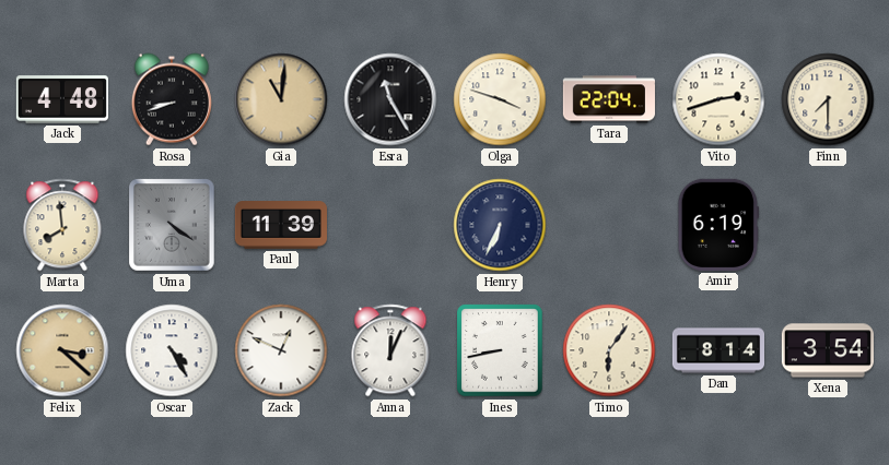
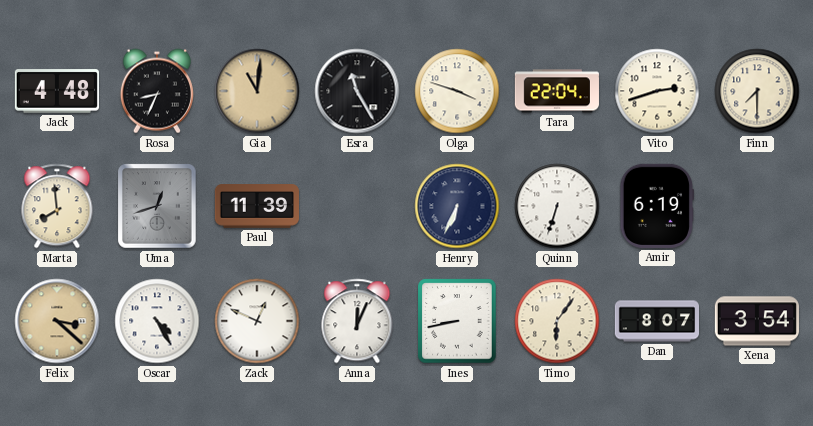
Rosa: 8:42 -> 8:34 (157, 91)
Uma: 4:21 -> 12:42 (157, 206)
Quinn: none -> 6:33 (557, 206)
Dan: 8:14 -> 8:07 (656, 321)
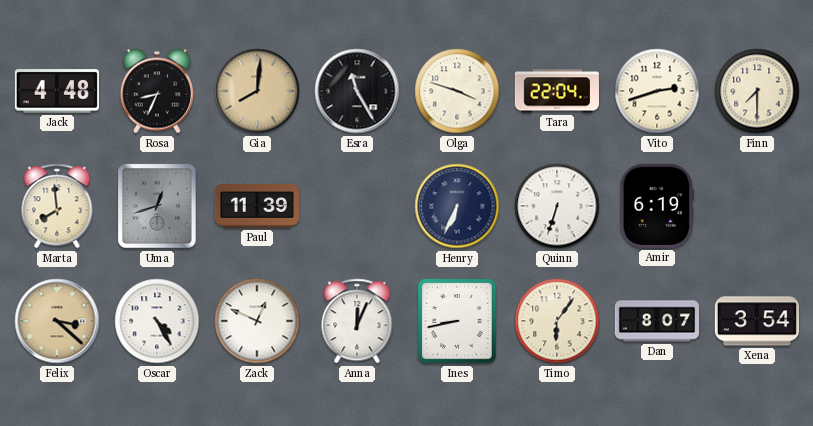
Gia: 11:01 -> 8:01 (257, 91)
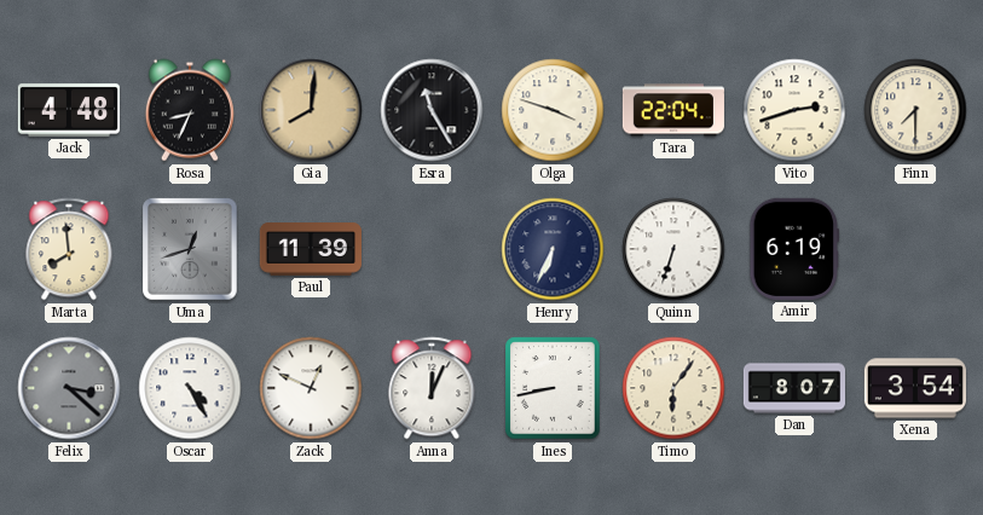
Felix dial: champagne -> grey (69, 388)
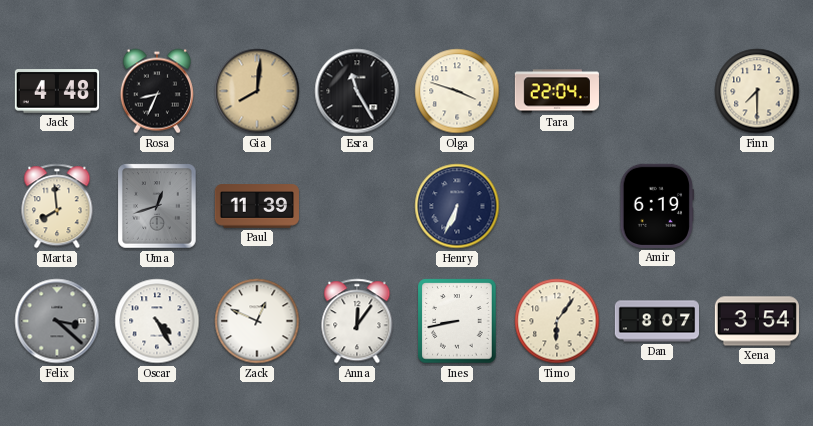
Vito: 2:42 -> none (794, 110)
Quinn: 6:33 -> none (673, 249)
Anna: 12:04 -> 12:06 (357, 321)
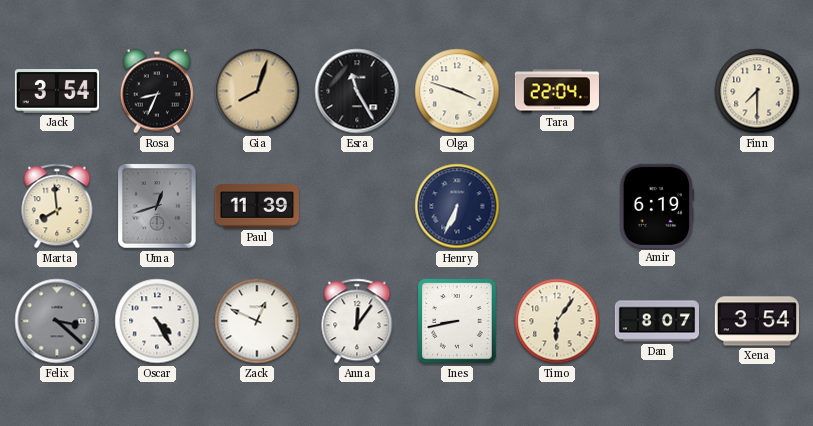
Jack: 4:48 -> 3:54 (57, 91)
Gia: 8:01 -> 8:03 (257, 91)
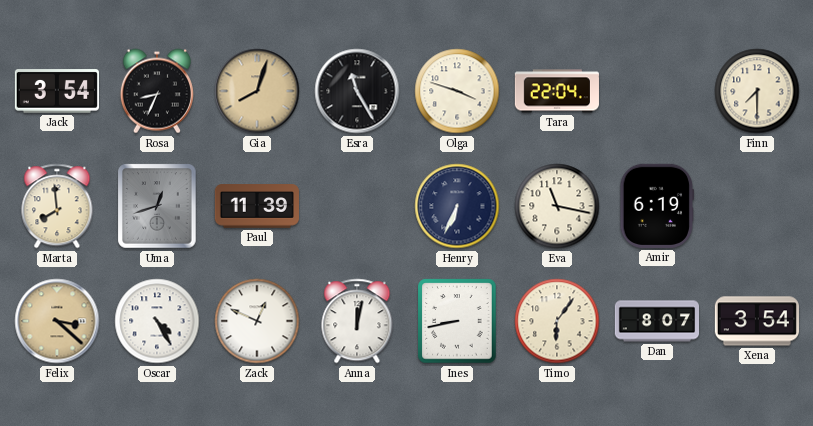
Eva: none -> 11:17 (557, 206)
Felix dial: grey -> champagne (57, 321)
Anna: 12:06 -> 12:02 (357, 321)
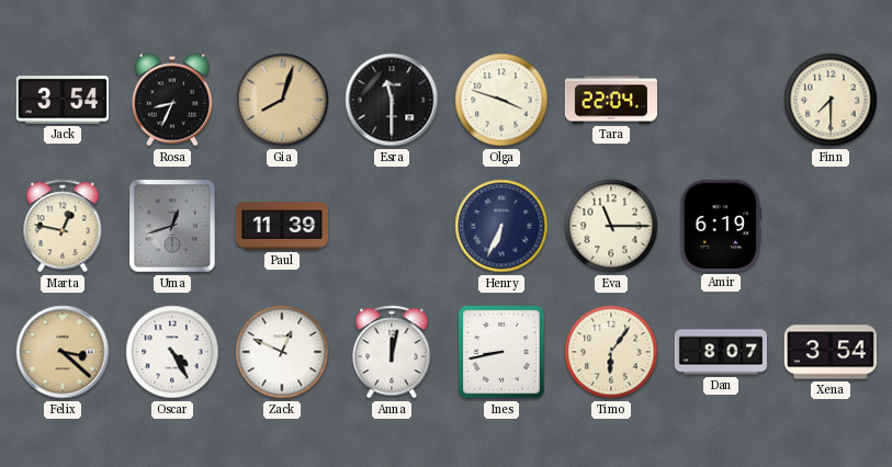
Esra: 11:25 -> 11:30 (392, 100)
Marta: 7:59 -> 12:47 (63, 226)
Eva: 11:17 -> 11:15 (611, 226)
